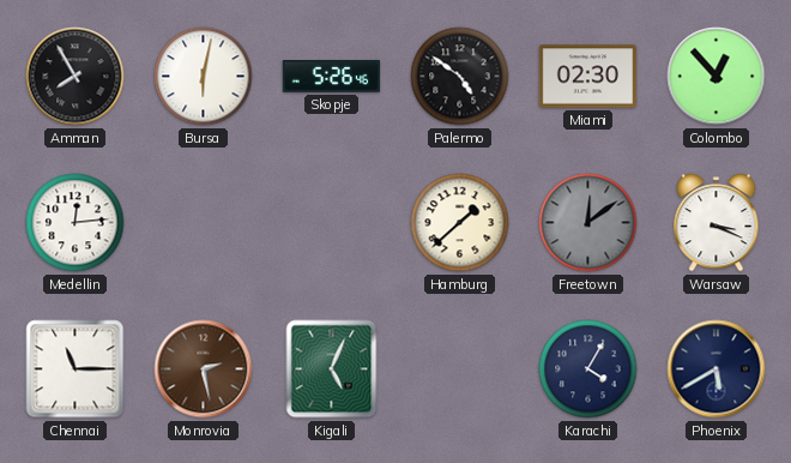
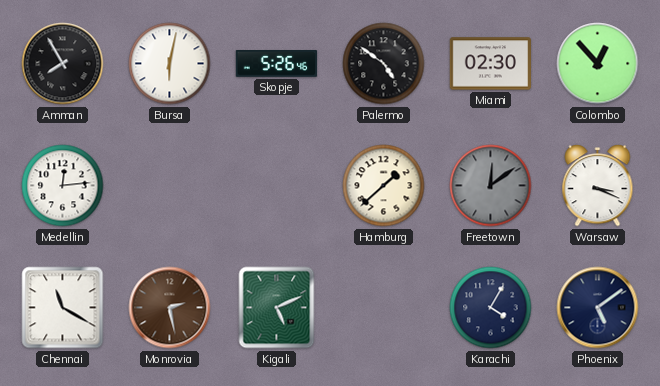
Chennai: 11:15 -> 11:20 (63, 308)
Kigali: 5:04 -> 5:11 (277, 308)
Phoenix: 5:40 -> 5:09 (598, 308)
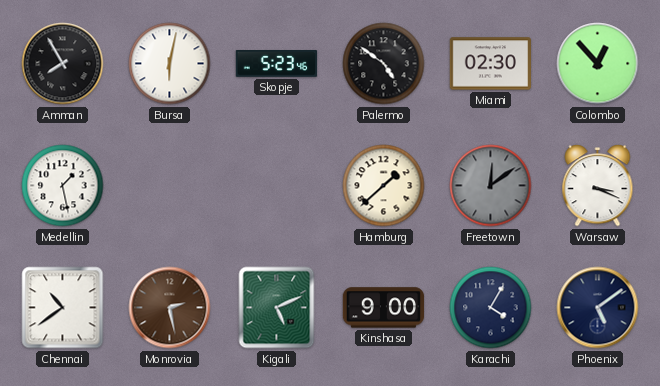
Skopje: 5:26 -> 5:23 (277, 64)
Medellin: 12:14 -> 1:28 (63, 186)
Chennai: 11:20 -> 10:39 (63, 308)
Kinshasa: none -> 9:00 (384, 308)
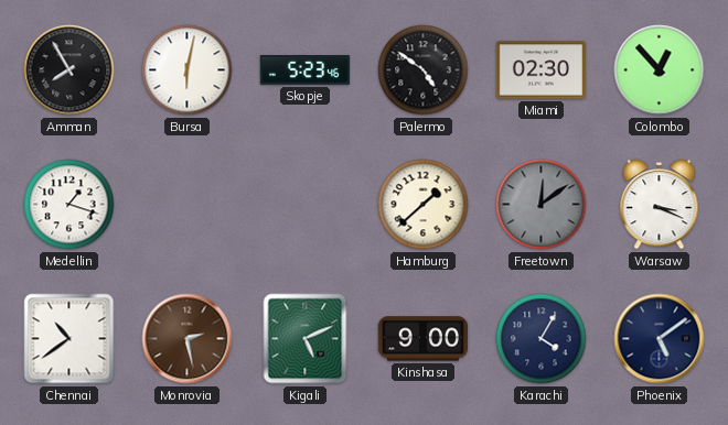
Medellin: 1:28 -> 1:18 (69, 205)
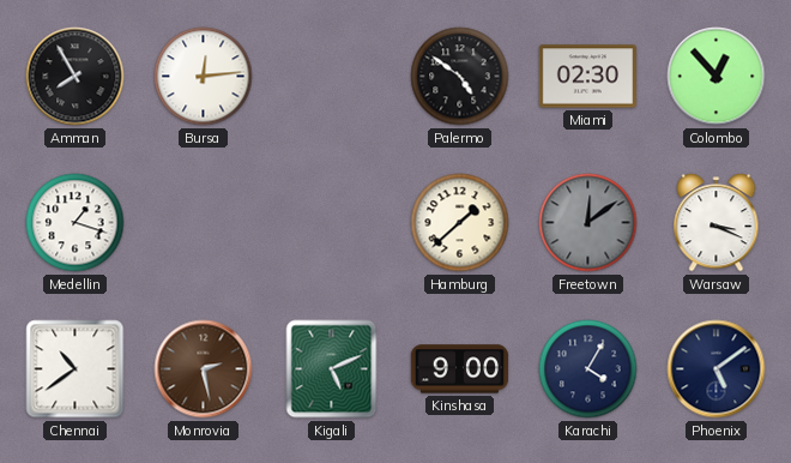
Bursa: 6:02 -> 12:14 (204, 77)
Skopje: 5:23 -> none (306, 70)
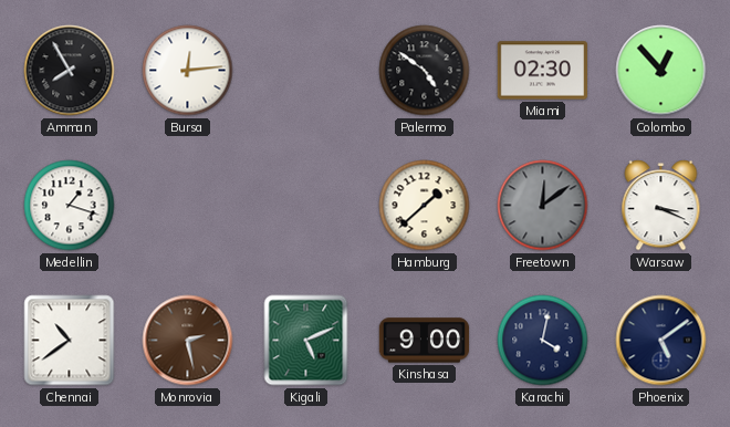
Karachi: 4:05 -> 4:02 (543, 341)
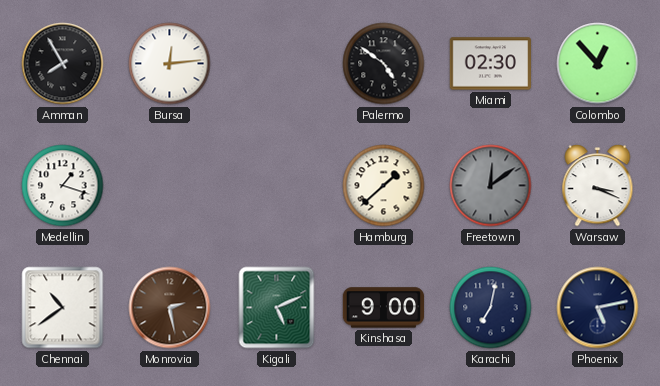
Karachi: 4:02 -> 7:02 (491, 308)
Phoenix: 5:09 -> 5:13 (598, 308)
